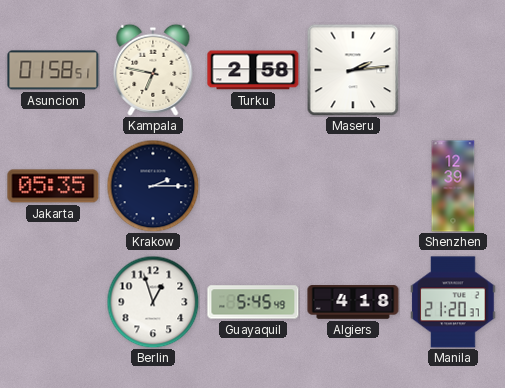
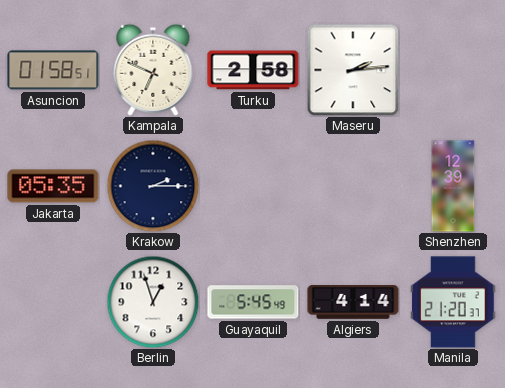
Kampala: 6:47 -> 6:49 (153, 70)
Algiers: 4:18 -> 4:14 (353, 302)
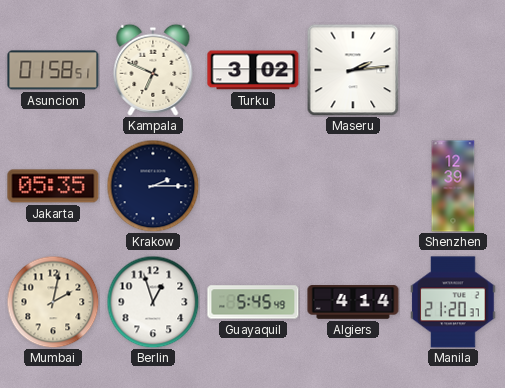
Turku: 2:58 -> 3:02 (253, 70)
Mumbai: none -> 2:02 (53, 302)
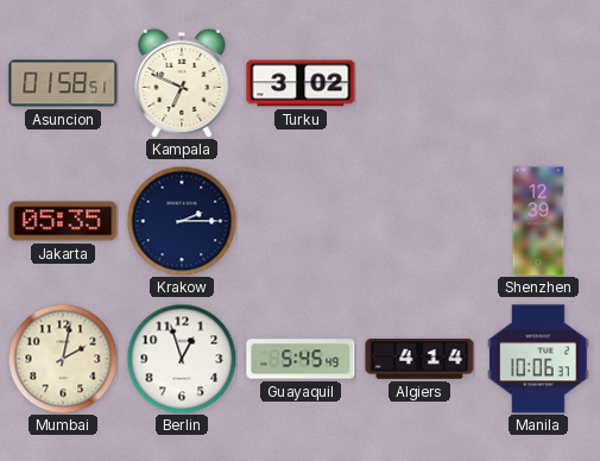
Maseru: 2:14 -> none (353, 70)
Manila: 21:20 -> 10:06 (538, 359)
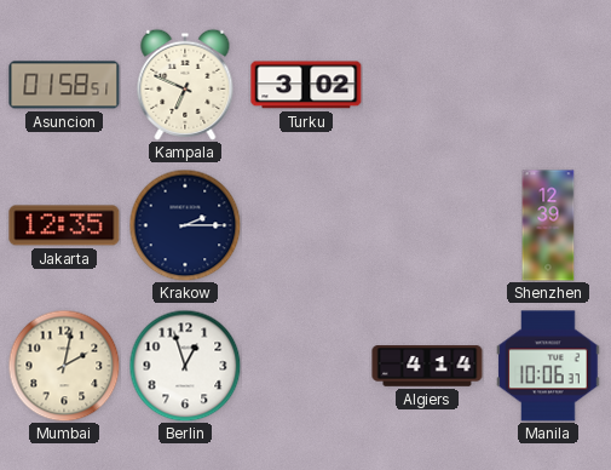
Jakarta: 05:35 -> 12:35 (64, 225)
Guayaquil: 5:45 -> none (301, 359)
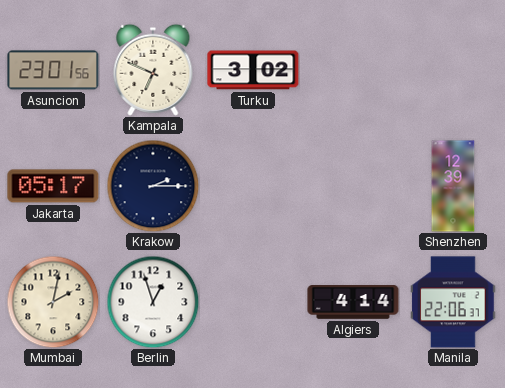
Asuncion: 01:58 -> 23:01 (53, 70)
Jakarta: 12:35 -> 05:17 (53, 186)
Manila: 10:06 -> 22:06 (453, 302)
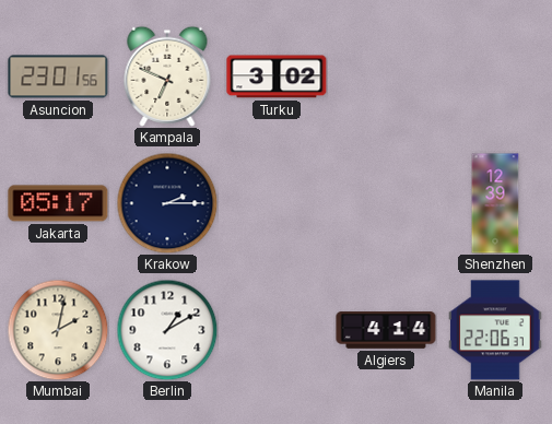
Berlin: 12:57 -> 1:10 (167, 330)
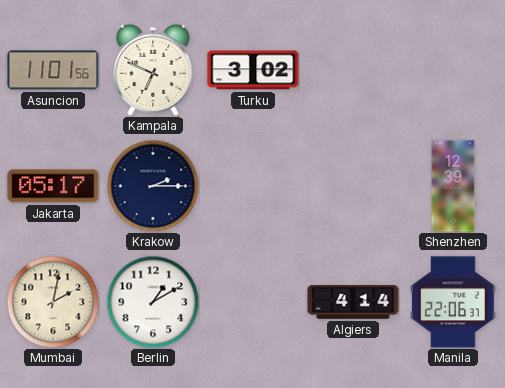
Asuncion: 23:01 -> 11:01 (53, 70)
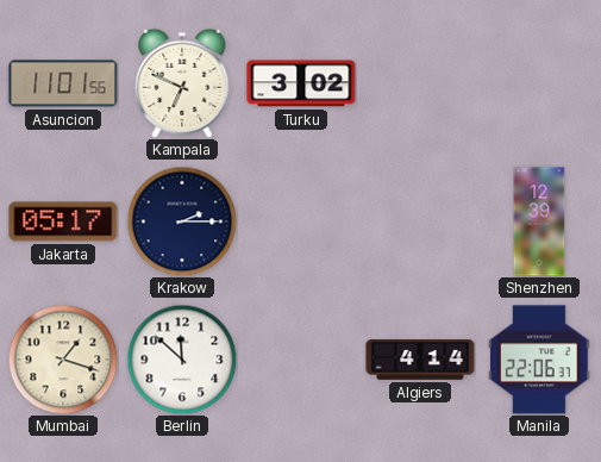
Mumbai: 2:02 -> 1:18 (63, 360)
Berlin: 1:10 -> 11:52 (182, 360)
